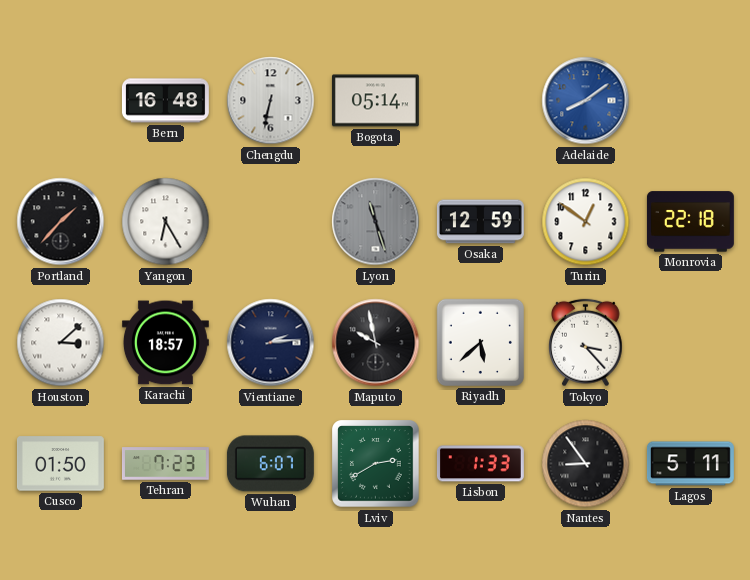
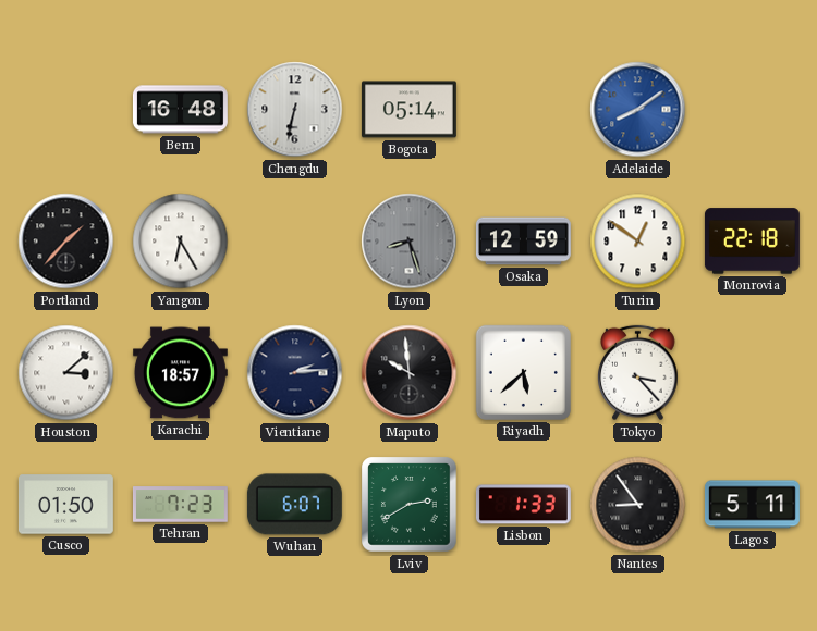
Lyon: 11:27 -> 8:27 (410, 242)
Maputo: 9:58 -> 9:59 (410, 373)
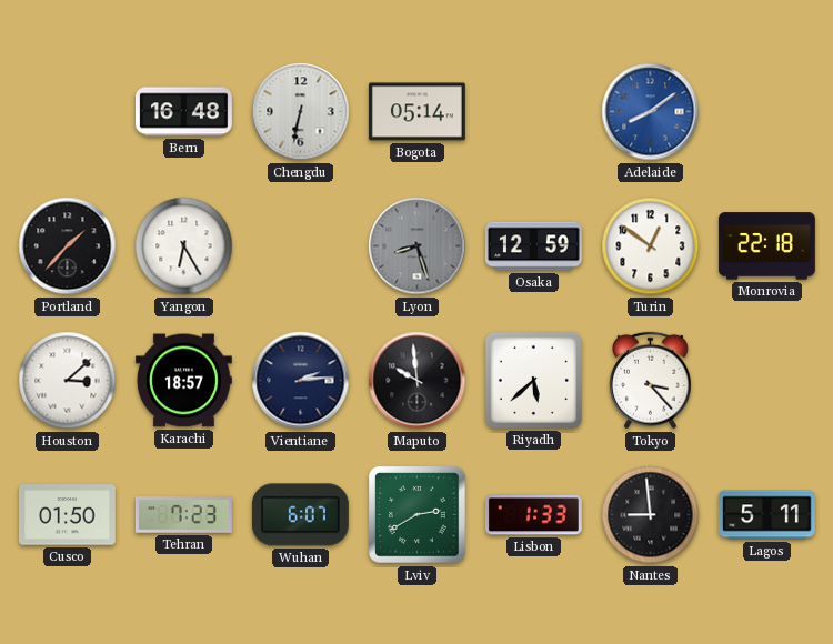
Nantes: 8:54 -> 8:59 (651, 515)
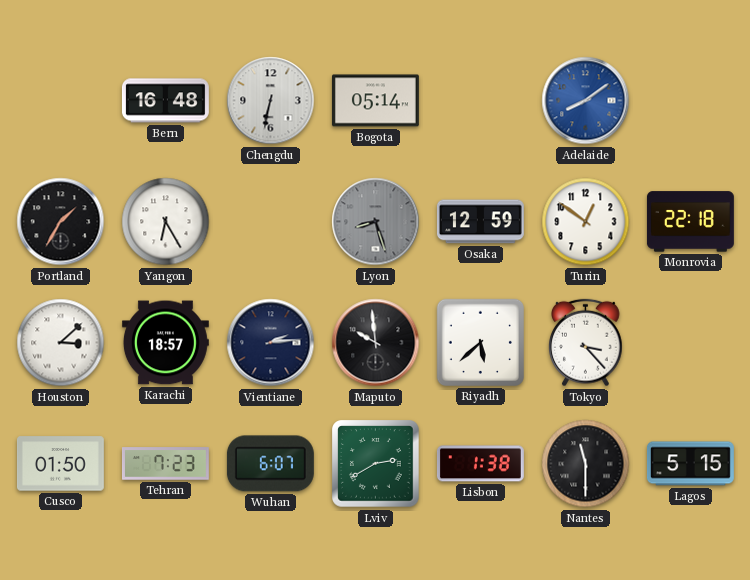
Portland: 1:37 -> 1:35 (61, 222)
Lisbon: 1:33 -> 1:38 (480, 464)
Nantes: 8:59 -> 11:30 (586, 464)
Lagos: 5:11 -> 5:15 (690, 464)
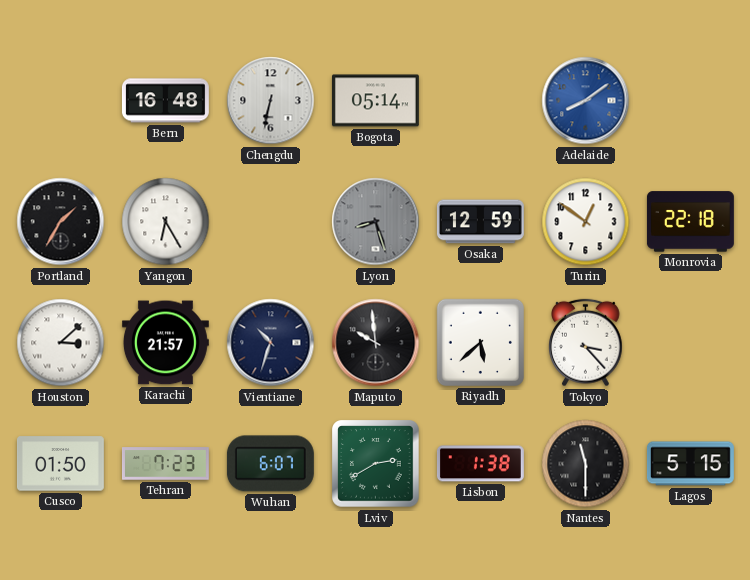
Karachi: 18:57 -> 21:57 (165, 343)
Vientiane: 2:14 -> 10:33 (271, 343)
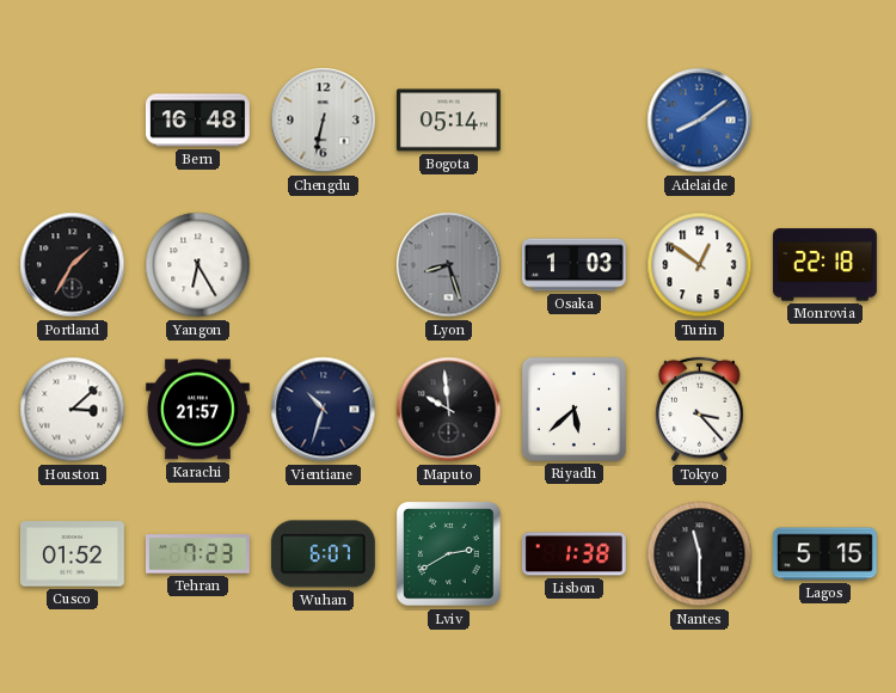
Osaka: 12:59 -> 1:03 (573, 265)
Cusco: 01:50 -> 01:52 (72, 554)
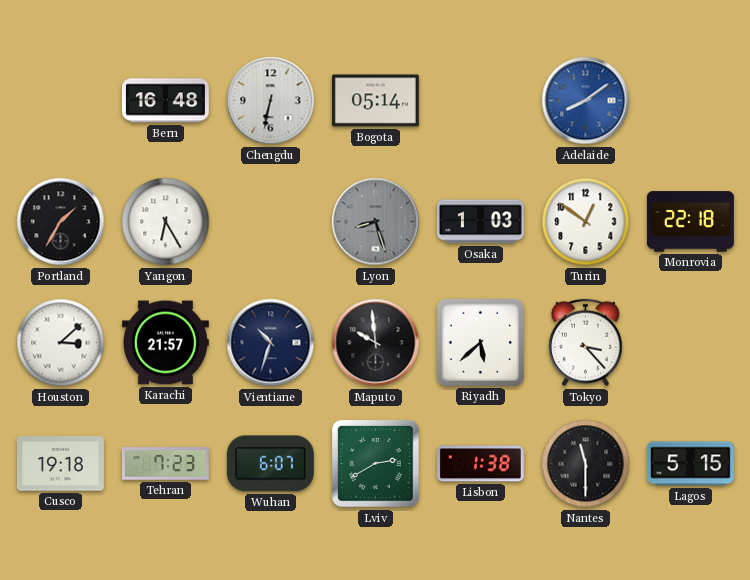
Cusco: 01:52 -> 19:18 (60, 464)
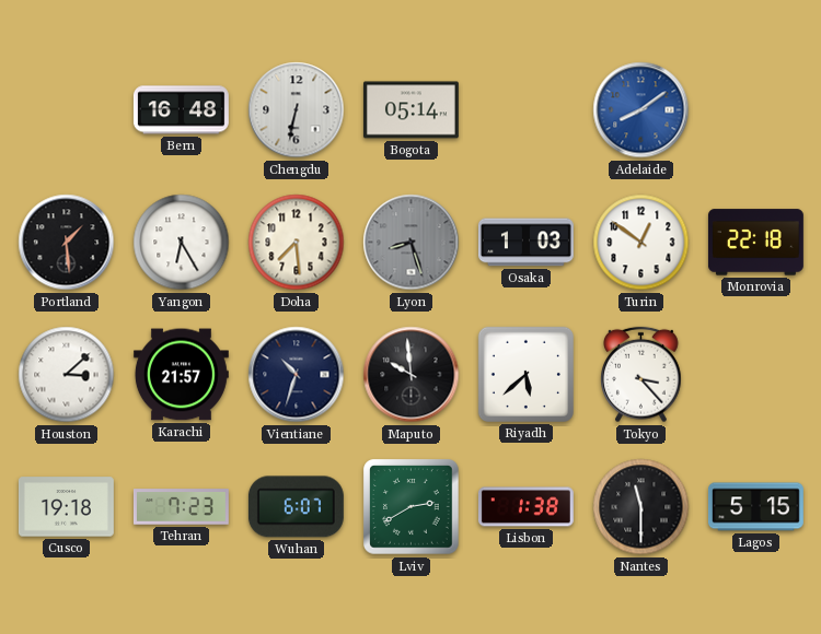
Portland: 1:35 -> 1:29 (67, 243)
Doha: none -> 7:29 (297, 243)
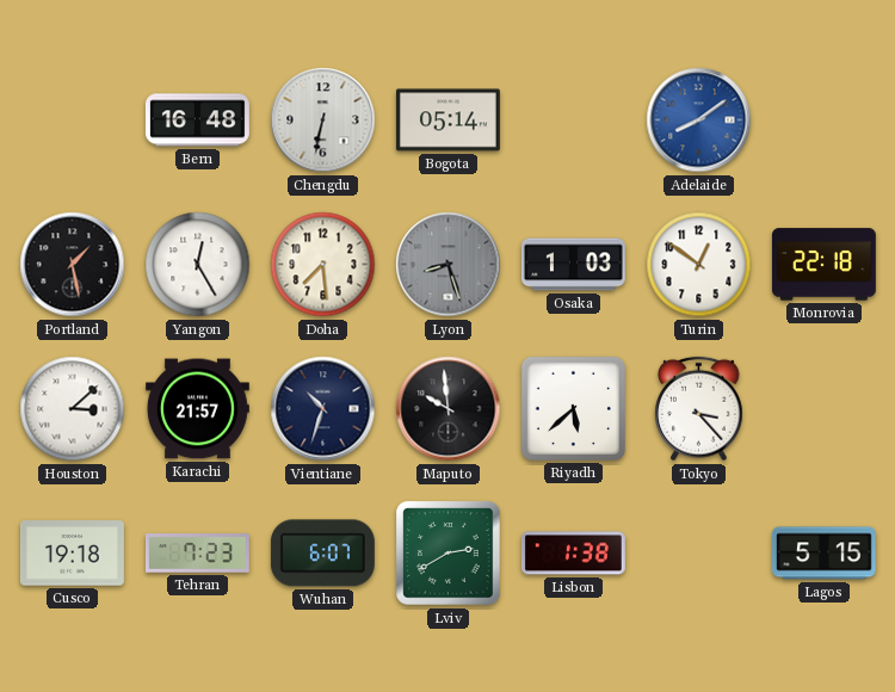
Portland: 1:29 -> 1:28 (73, 265)
Yangon: 6:25 -> 12:25 (198, 265)
Nantes: 11:30 -> none (641, 507)
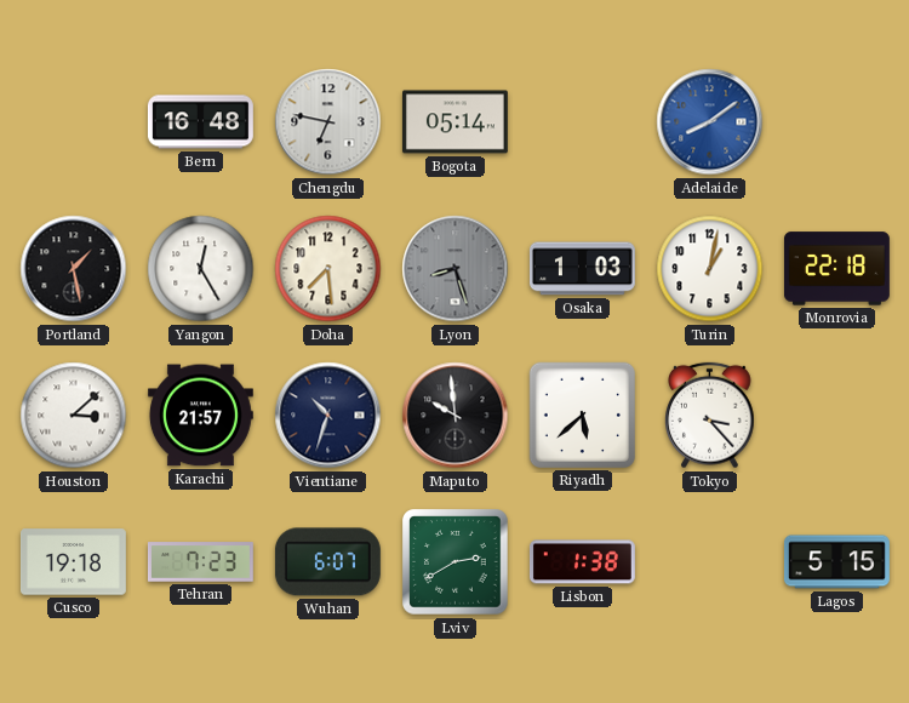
Chengdu: 6:32 -> 6:47 (328, 122)
Turin: 12:51 -> 1:02 (710, 269)
